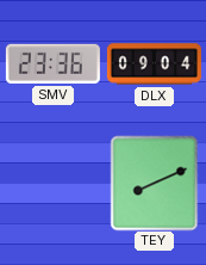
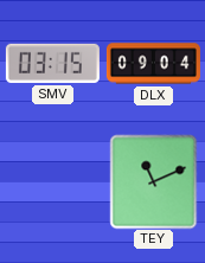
SMV: 23:36 -> 03:15 (52, 63)
TEY: 8:11 -> 11:11 (154, 181)
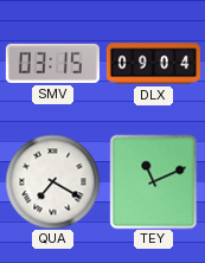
QUA: none -> 7:20 (52, 181)
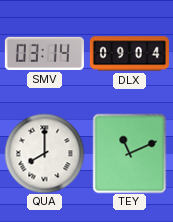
SMV: 03:15 -> 03:14 (44, 53)
QUA: 7:20 -> 8:00 (44, 153)
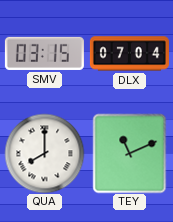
SMV: 03:14 -> 03:15 (44, 53)
DLX: 09:04 -> 07:04 (129, 54)
